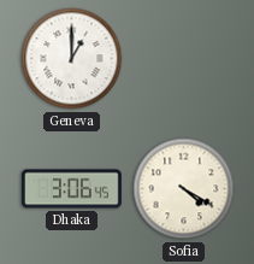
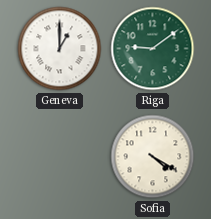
Riga: none -> 9:09 (153, 49)
Dhaka: 3:06 -> none (71, 189)
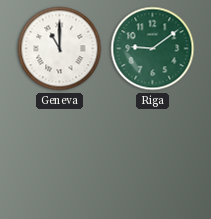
Geneva: 1:00 -> 11:00 (60, 49)
Sofia: 4:20 -> none (153, 157)
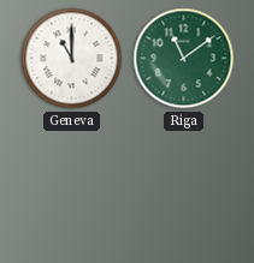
Riga: 9:09 -> 11:09 (184, 59)
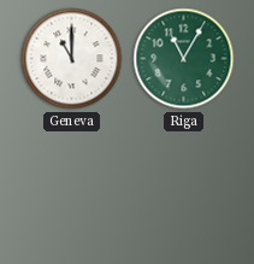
Riga: 11:09 -> 11:05 (184, 59)
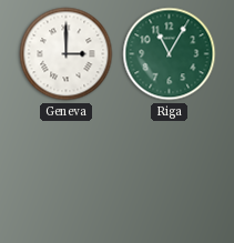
Geneva: 11:00 -> 3:00 (67, 54)
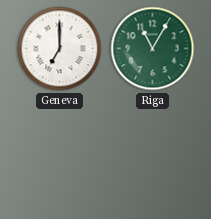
Geneva: 3:00 -> 7:00 (60, 49)
